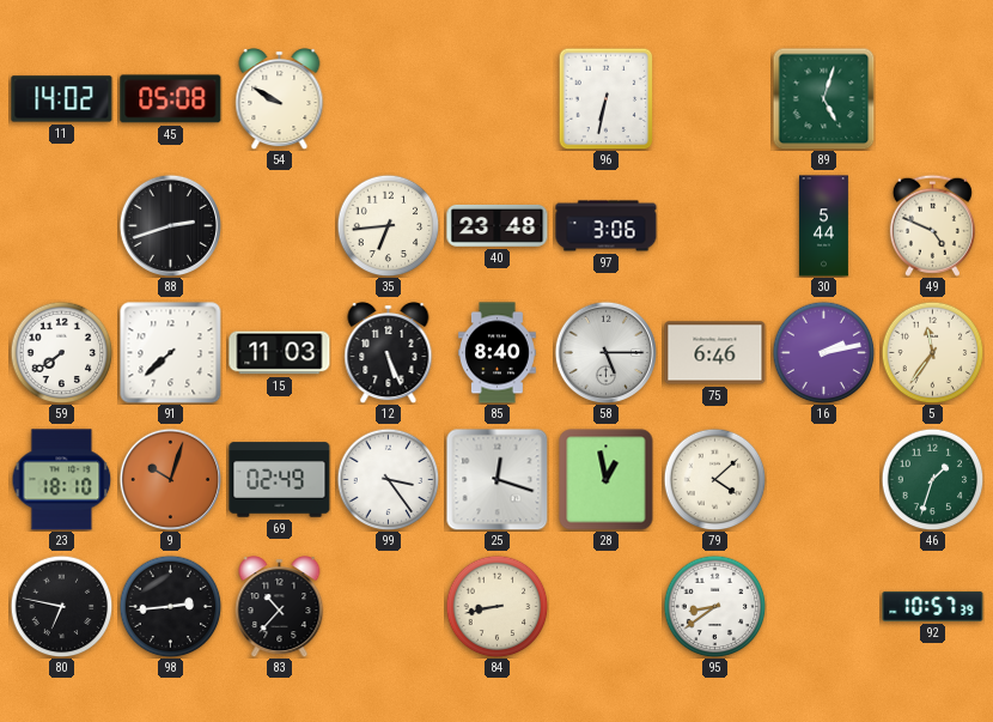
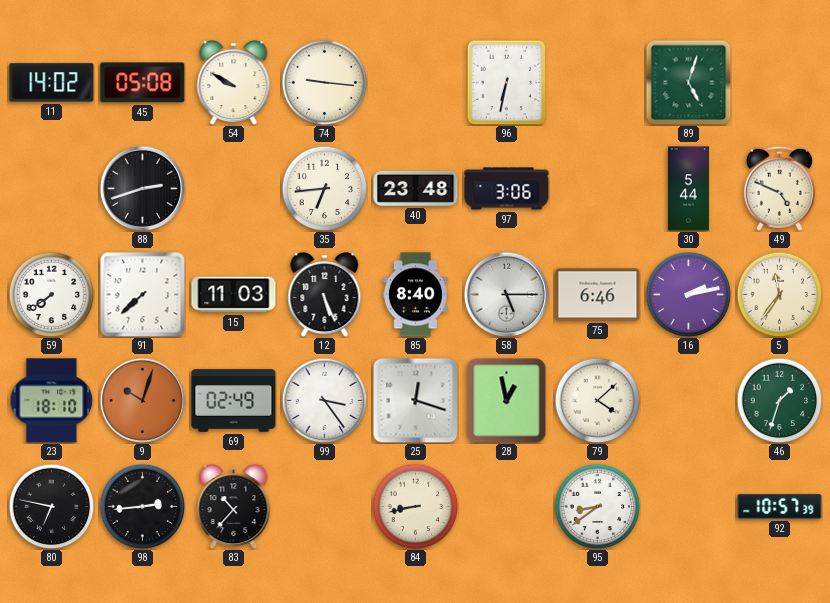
74: none -> 9:16 (324, 82)
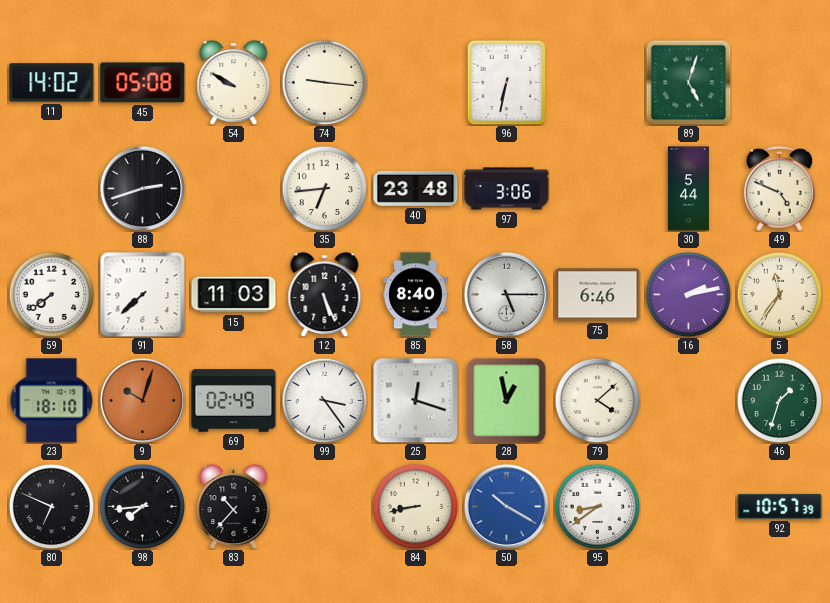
80: 6:47 -> 6:49 (51, 506)
98: 2:44 -> 7:44 (142, 506)
50: none -> 10:20 (506, 506)
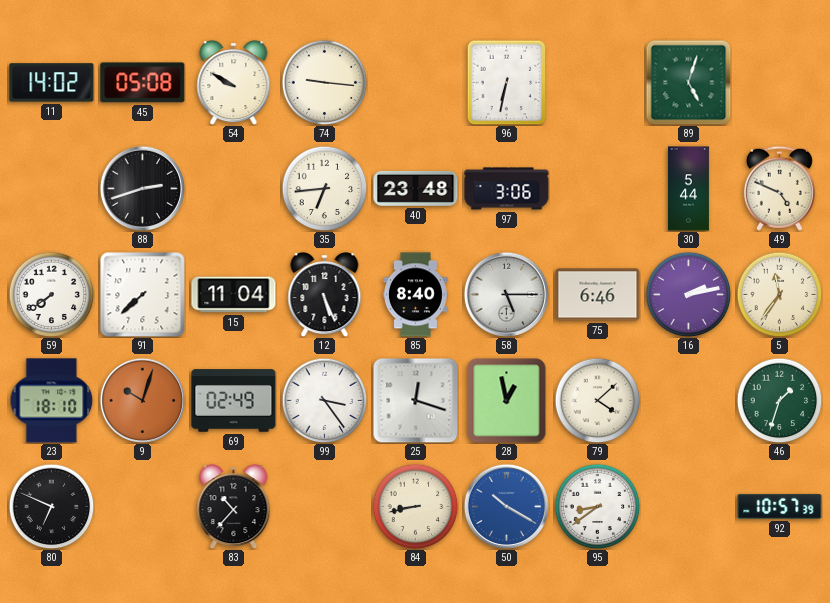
15: 11:03 -> 11:04 (234, 295)
98: 7:44 -> none (142, 506)
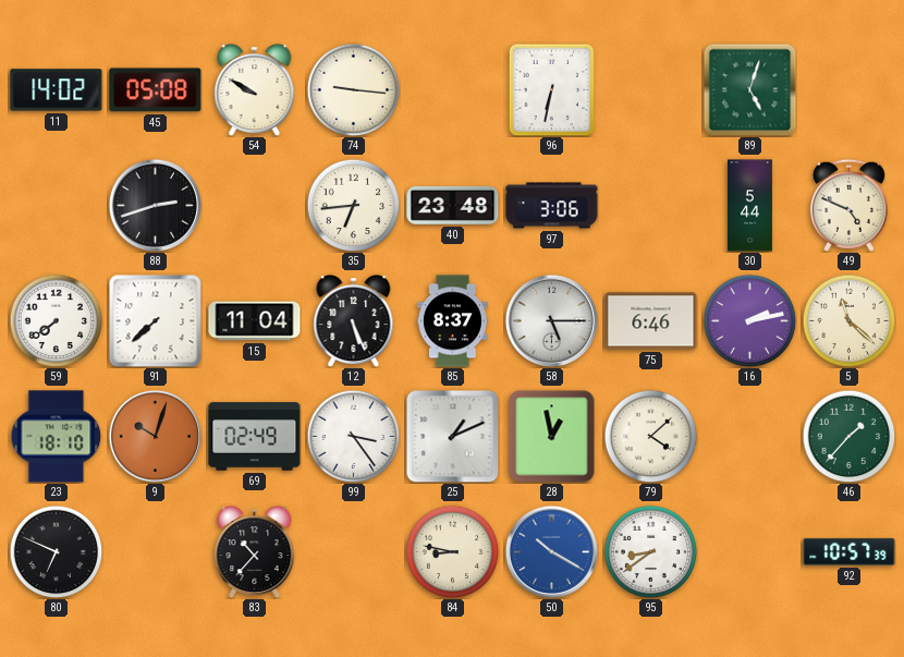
85: 8:40 -> 8:37 (453, 321)
5: 11:36 -> 11:22 (848, 320)
25: 12:18 -> 1:11 (452, 436)
46: 1:33 -> 1:37 (848, 436)
84: 8:43 -> 8:47 (452, 551)
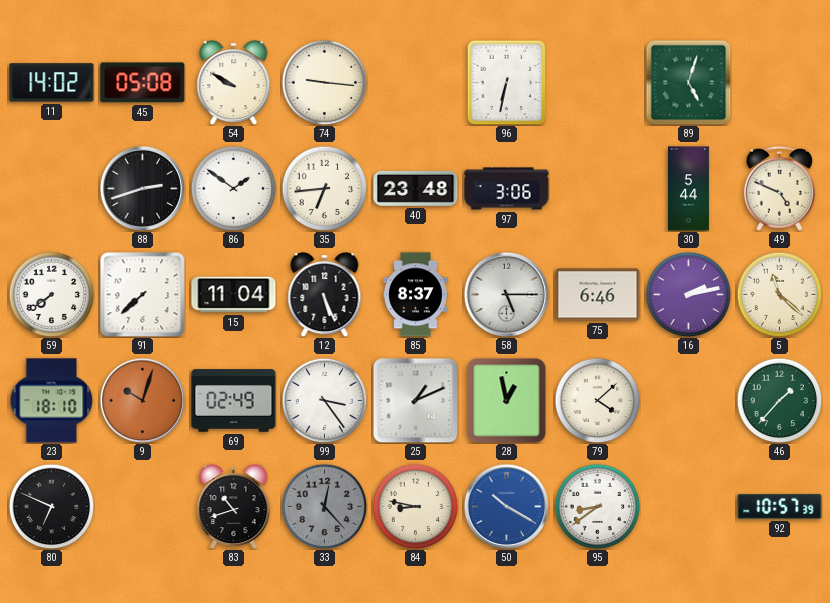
86: none -> 1:51 (233, 188)
83: 10:37 -> 10:42 (234, 507)
33: none -> 12:23 (324, 506)
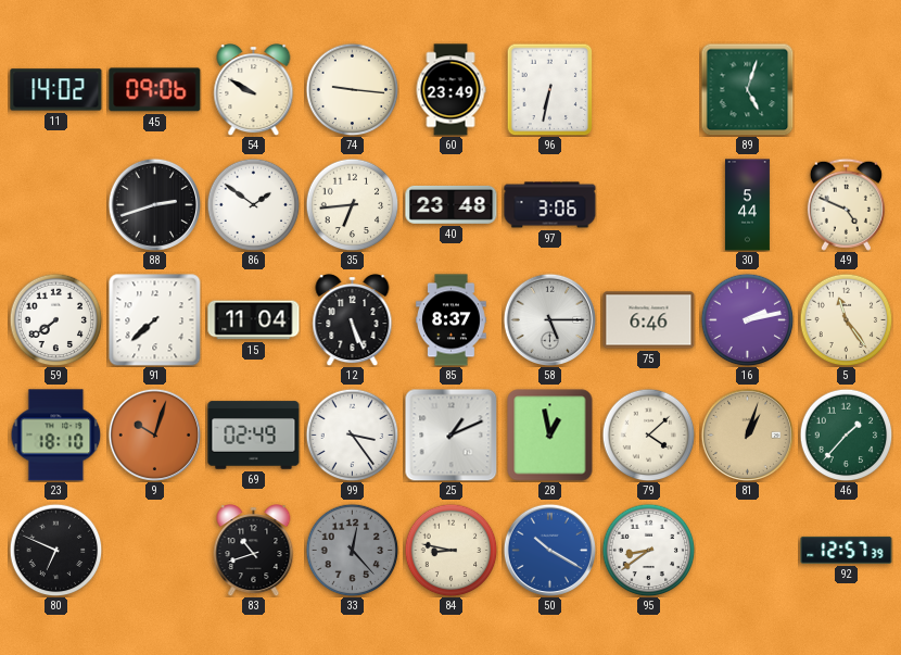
45: 05:08 -> 09:06 (155, 90)
60: none -> 23:49 (451, 90)
5: 11:22 -> 11:24 (846, 319)
81: none -> 1:03 (747, 434)
92: 10:57 -> 12:57 (847, 550)
